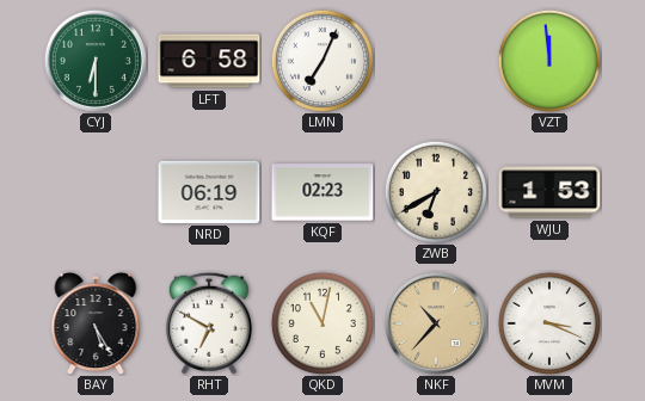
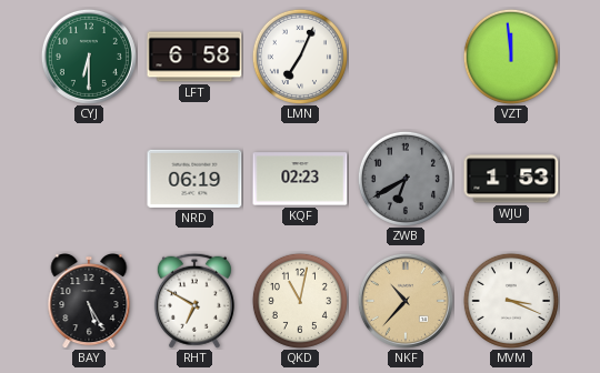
ZWB dial: cream -> grey (406, 179)
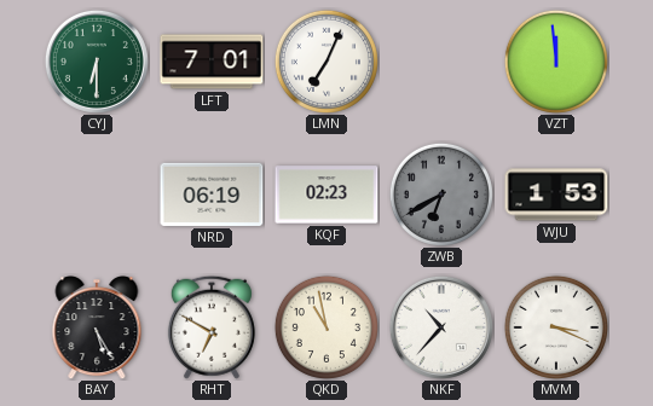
LFT: 6:58 -> 7:01 (212, 62)
QKD: 11:02 -> 10:58 (326, 327)
NKF dial: champagne -> white (441, 327)
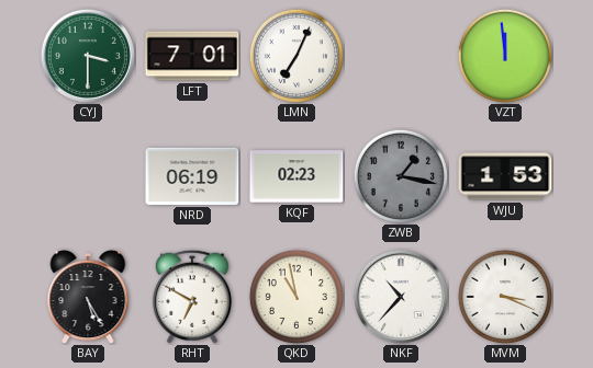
CYJ: 6:30 -> 3:30 (88, 56)
ZWB: 6:40 -> 1:17 (401, 176)
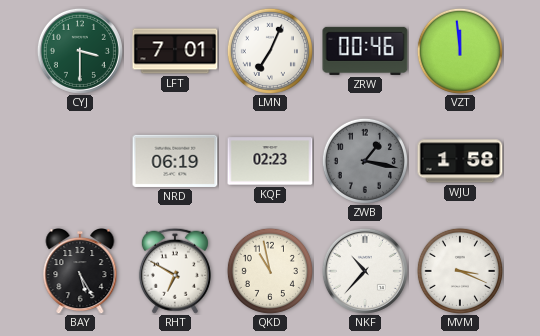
ZRW: none -> 00:46 (365, 51)
WJU: 1:53 -> 1:58 (460, 161)
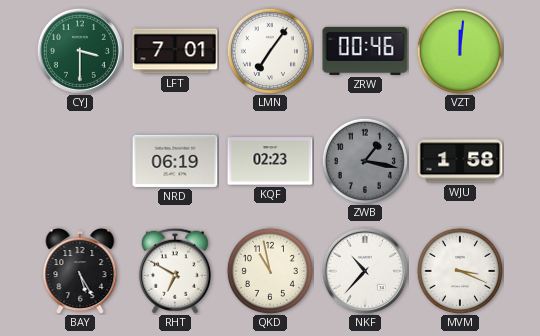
LMN: 7:04 -> 7:06 (270, 51)
VZT: 11:59 -> 12:01 (460, 51)
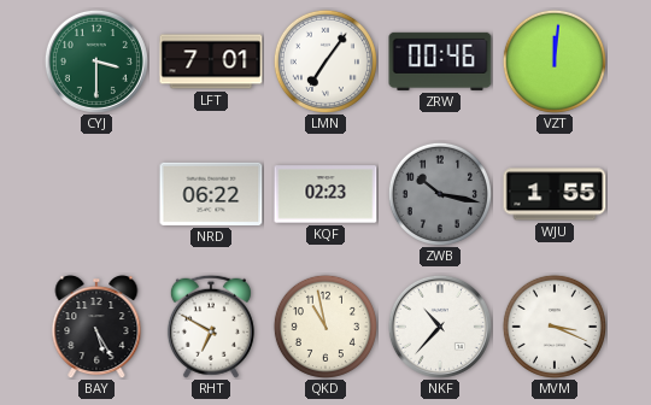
NRD: 06:19 -> 06:22 (211, 194)
ZWB: 1:17 -> 10:17 (440, 194)
WJU: 1:58 -> 1:55 (555, 194)
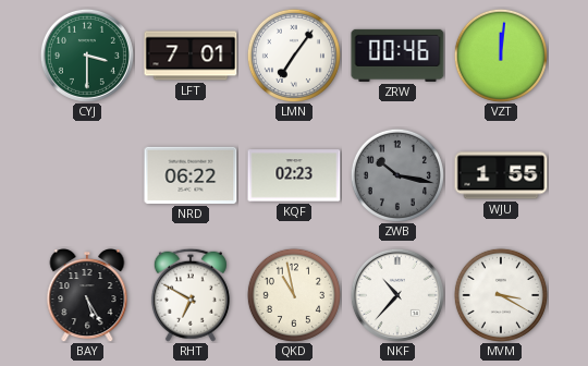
MVM: 3:19 -> 3:20 (501, 295)
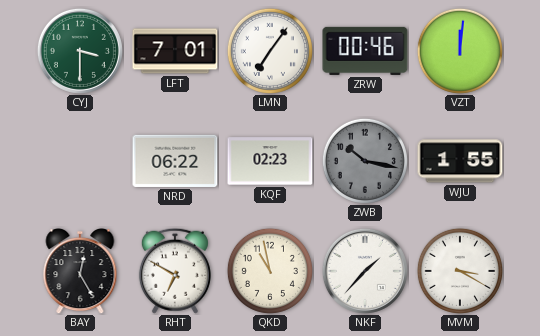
BAY: 5:25 -> 12:25 (80, 272)
NKF: 10:37 -> 1:37 (365, 271)
